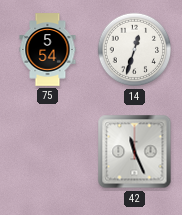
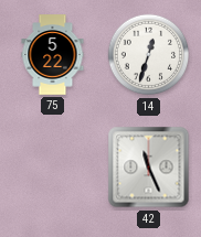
75: 5:54 -> 5:22 (53, 55)
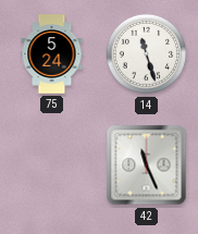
75: 5:22 -> 5:24 (52, 54)
14: 12:33 -> 11:27 (147, 54)
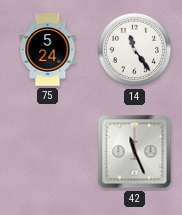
14: 11:27 -> 11:24 (135, 50)
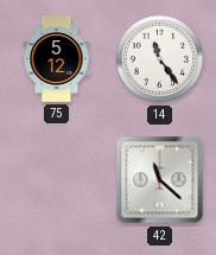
75: 5:24 -> 5:12 (57, 59)
42: 11:26 -> 11:22 (160, 180)
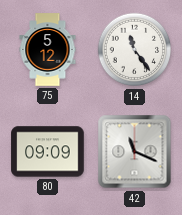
80: none -> 09:09 (48, 152)
42: 11:22 -> 11:19 (135, 152)
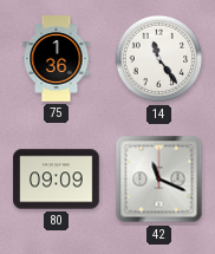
75: 5:12 -> 1:36 (57, 59)
